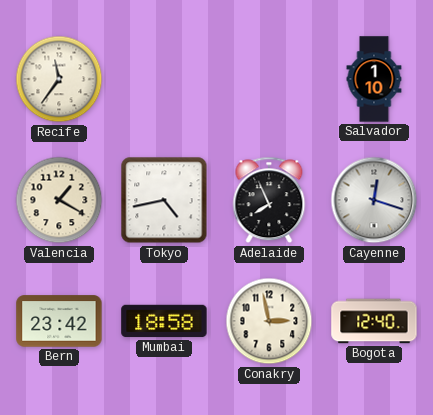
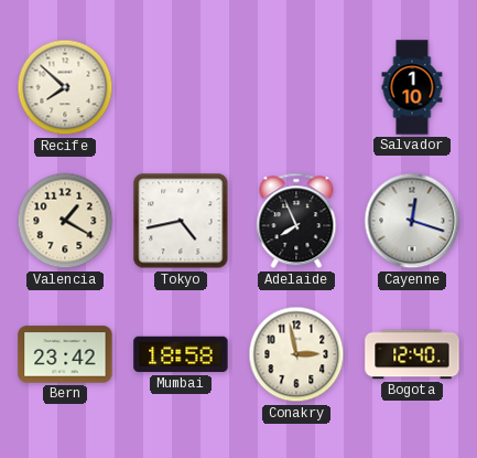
Recife: 11:36 -> 7:52 (65, 87)
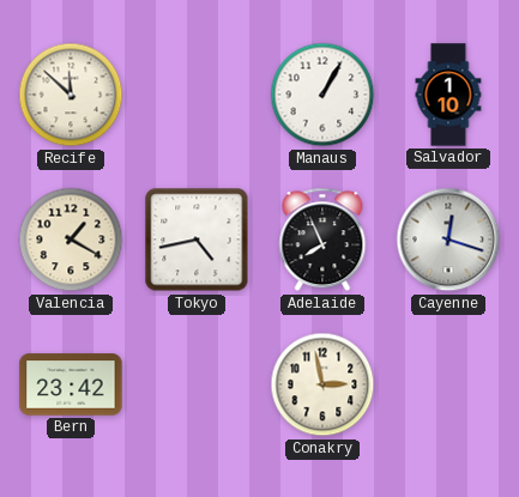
Recife: 7:52 -> 11:52 (71, 95)
Manaus: none -> 1:05 (322, 95)
Mumbai: 18:58 -> none (181, 354)
Bogota: 12:40 -> none (412, 354)
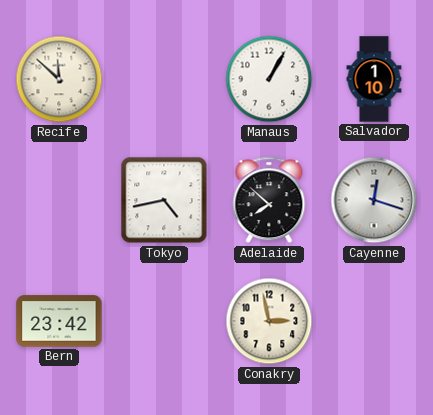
Valencia: 1:20 -> none (71, 240)
Adelaide: 7:56 -> 7:52 (269, 200)
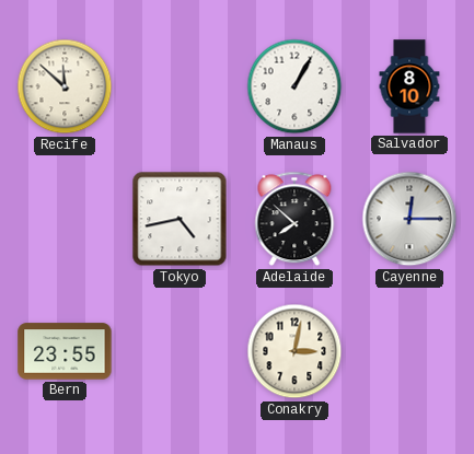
Salvador: 1:10 -> 8:10 (409, 86)
Cayenne: 12:18 -> 12:15 (409, 219)
Bern: 23:42 -> 23:55 (65, 351)
Conakry: 2:58 -> 3:02 (294, 351)
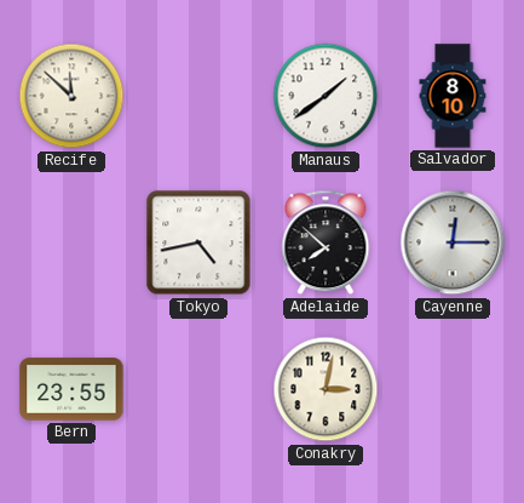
Manaus: 1:05 -> 1:39 (326, 96)
